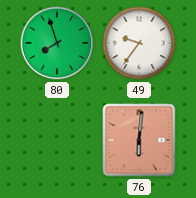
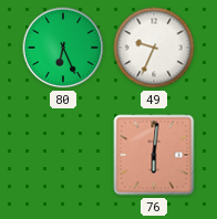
80: 7:57 -> 6:26 (63, 48)
49: 9:36 -> 9:34 (154, 48)
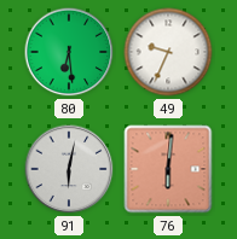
80: 6:26 -> 6:29 (69, 52)
91: none -> 6:02 (69, 169)
